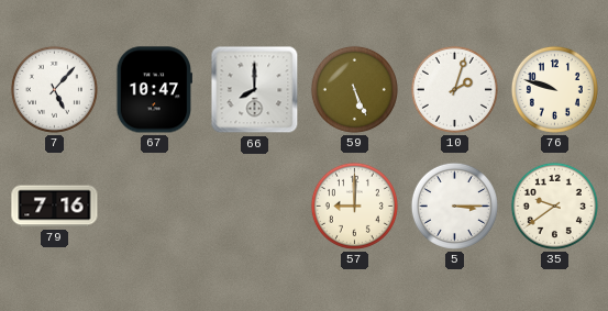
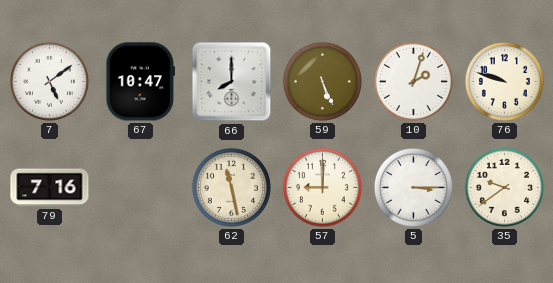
7: 5:07 -> 5:09 (49, 81)
62: none -> 11:28 (231, 187)
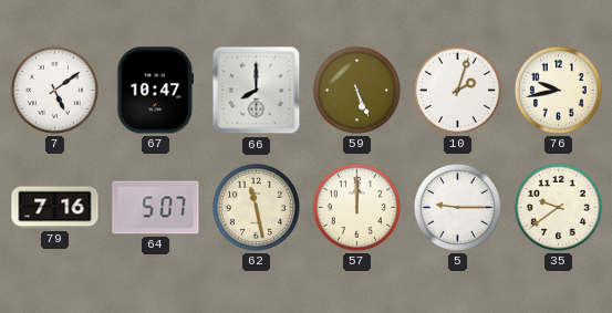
76: 9:48 -> 9:43 (558, 90)
64: none -> 5:07 (156, 208)
57: 9:00 -> 12:00 (356, 207)
5: 3:15 -> 9:15 (457, 207)
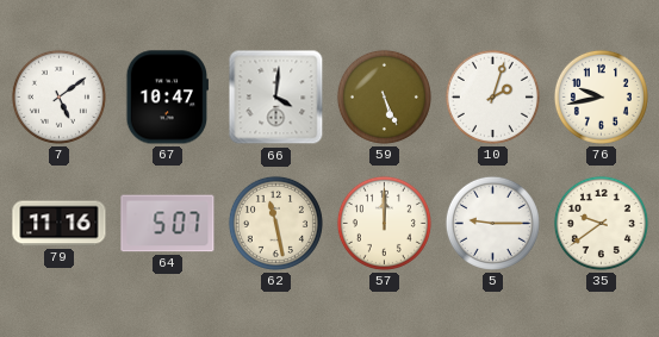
66: 8:00 -> 4:01 (276, 98)
79: 7:16 -> 11:16 (60, 224)
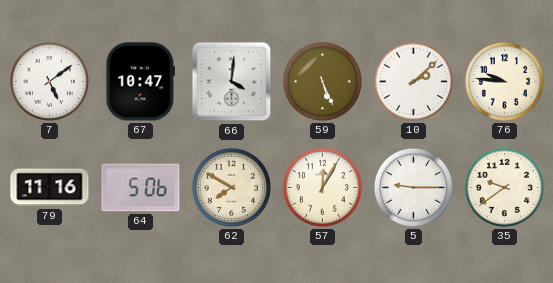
10: 2:03 -> 2:08 (413, 81)
76: 9:43 -> 9:46 (504, 81)
64: 5:07 -> 5:06 (141, 188)
62: 11:28 -> 7:50 (231, 187)
57: 12:00 -> 12:05 (322, 187)
